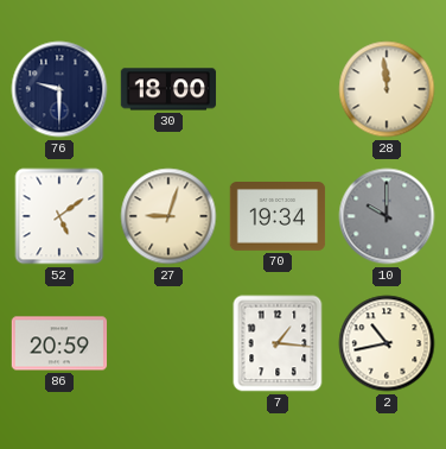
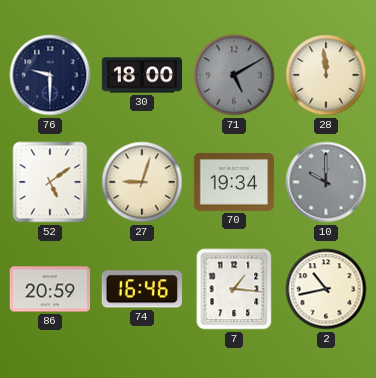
71: none -> 5:10 (234, 75)
74: none -> 16:46 (141, 289)
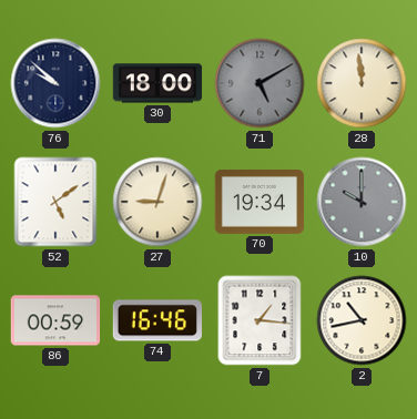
76: 9:30 -> 9:52 (55, 83)
86: 20:59 -> 00:59 (55, 320)
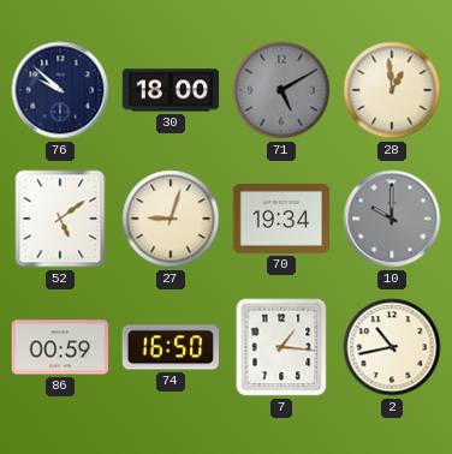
28: 11:59 -> 12:59 (392, 90)
74: 16:46 -> 16:50 (169, 347)
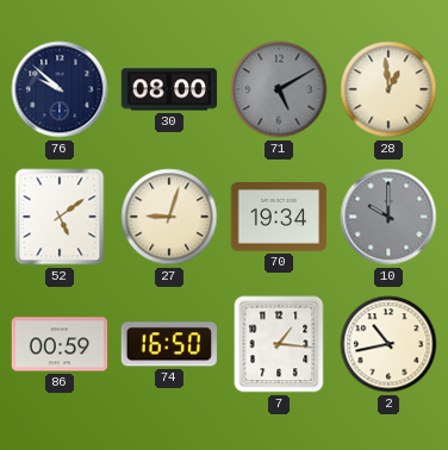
30: 18:00 -> 08:00 (169, 89)
